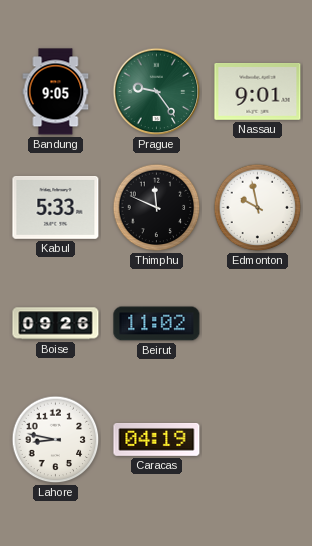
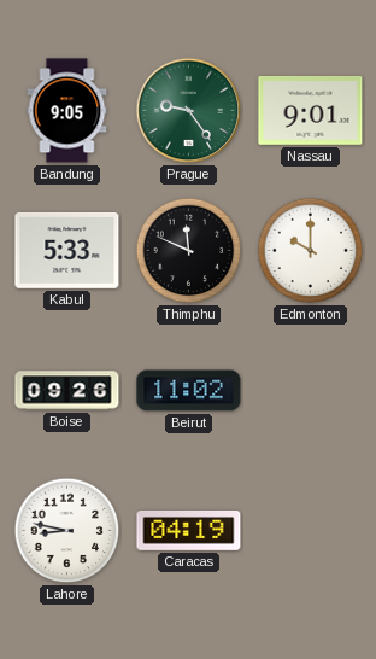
Edmonton: 9:58 -> 10:00 (311, 251)
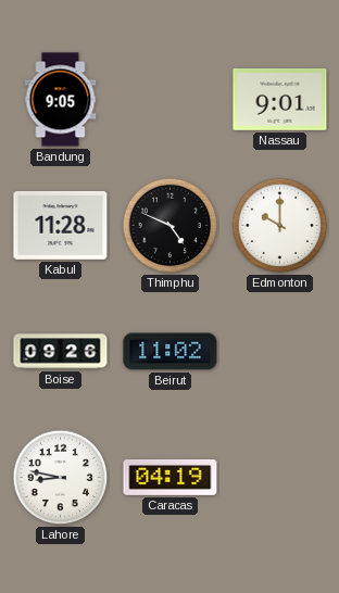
Prague: 9:24 -> none (189, 111)
Kabul: 5:33 -> 11:28 (61, 225)
Thimphu: 11:49 -> 4:49 (171, 226)
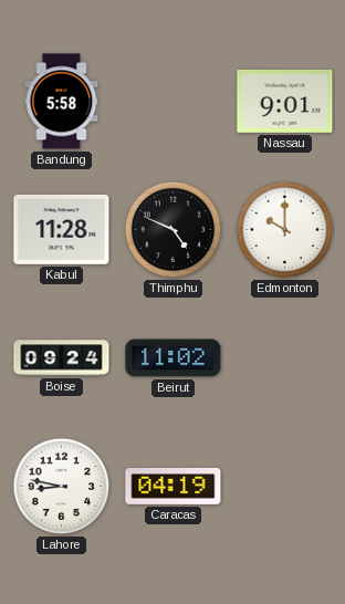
Bandung: 9:05 -> 5:58 (62, 102)
Boise: 09:26 -> 09:24 (62, 358)
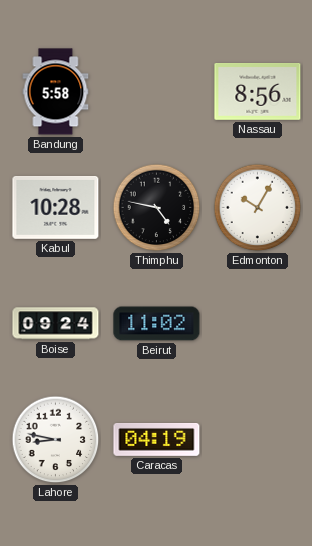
Nassau: 9:01 -> 8:56 (258, 92)
Kabul: 11:28 -> 10:28 (56, 207)
Thimphu: 4:49 -> 4:47 (157, 208)
Edmonton: 10:00 -> 10:05 (258, 208)
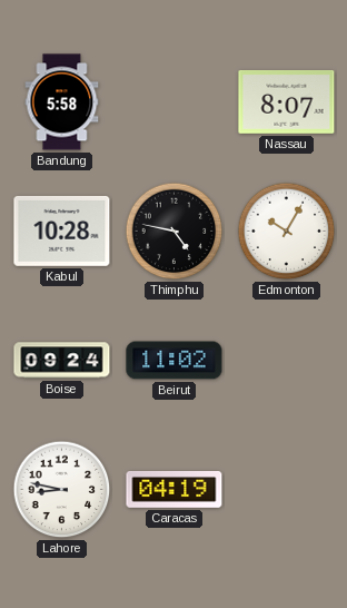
Nassau: 8:56 -> 8:07 (287, 102)
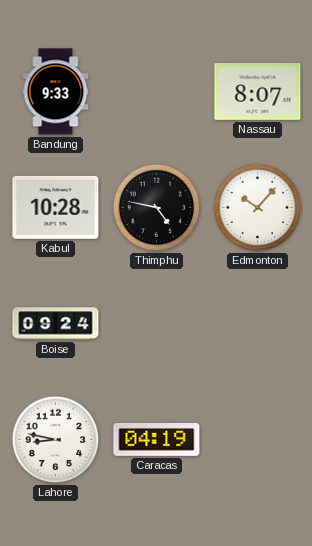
Bandung: 5:58 -> 9:33 (56, 92)
Edmonton: 10:05 -> 10:07 (258, 208)
Beirut: 11:02 -> none (175, 361)
